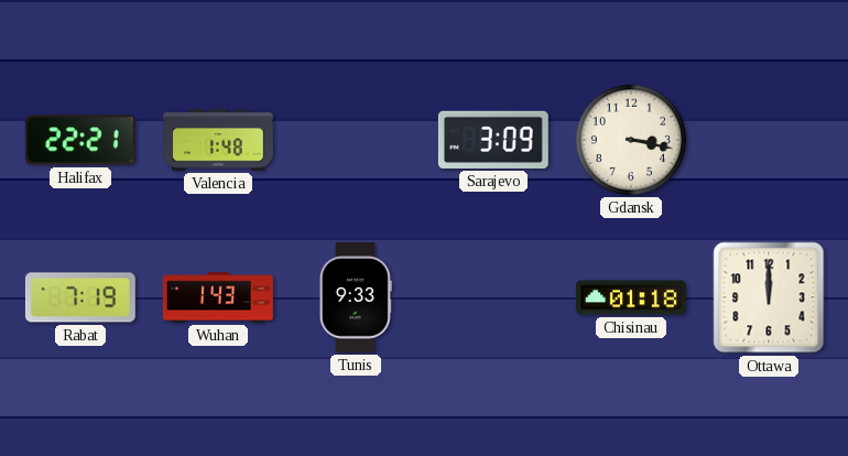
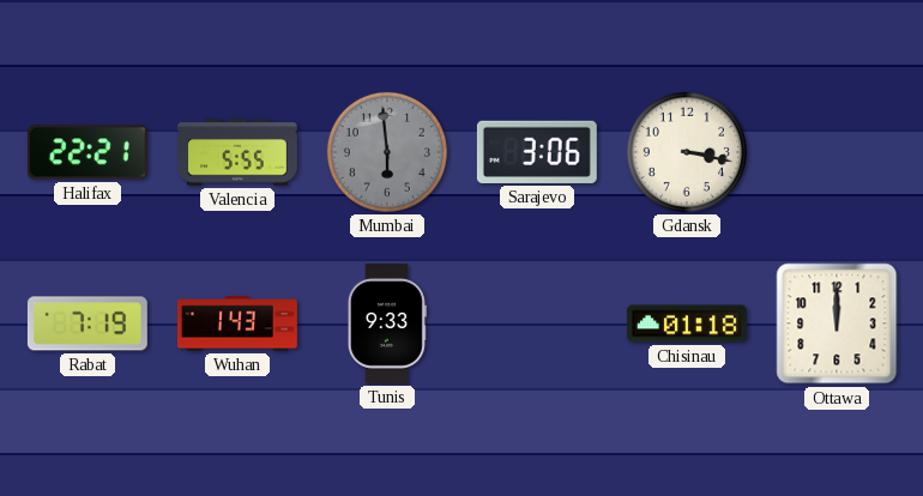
Valencia: 1:48 -> 5:55 (237, 152)
Mumbai: none -> 5:59 (387, 152)
Sarajevo: 3:09 -> 3:06 (537, 152)
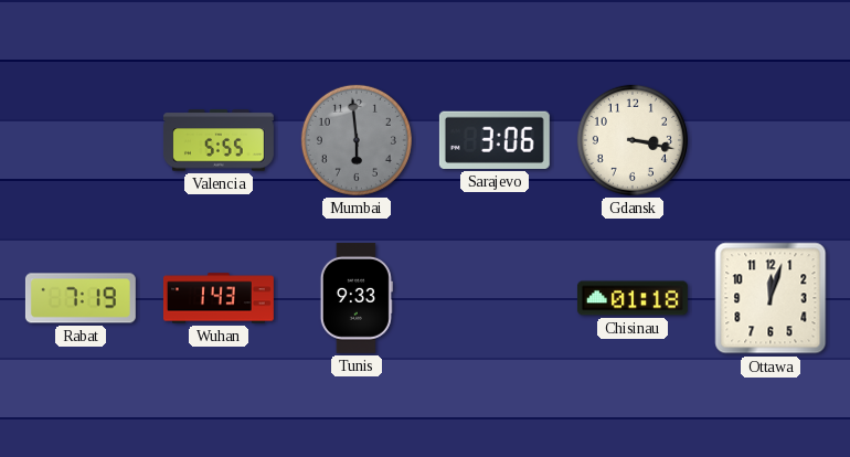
Halifax: 22:21 -> none (88, 152)
Ottawa: 12:00 -> 12:03 (771, 298)
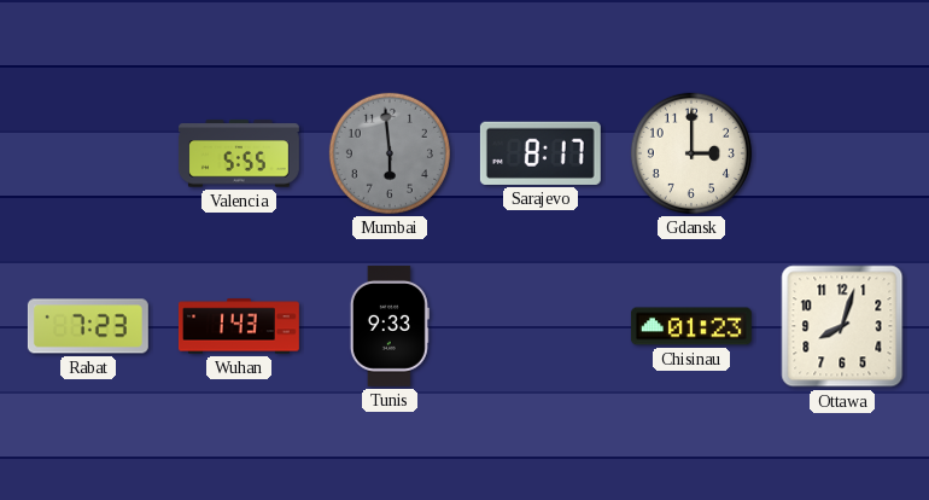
Sarajevo: 3:06 -> 8:17 (541, 153)
Gdansk: 3:17 -> 3:00 (691, 153)
Rabat: 7:19 -> 7:23 (88, 326)
Chisinau: 01:18 -> 01:23 (691, 326)
Ottawa: 12:03 -> 8:03 (842, 326)
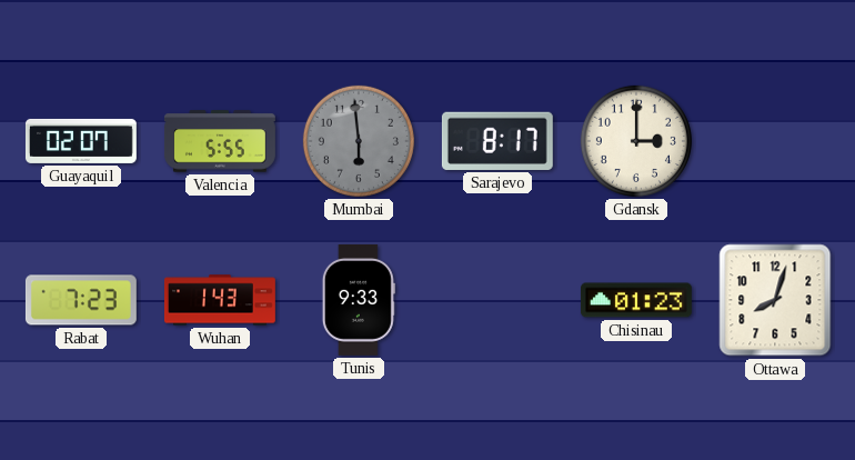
Guayaquil: none -> 02:07 (81, 141)
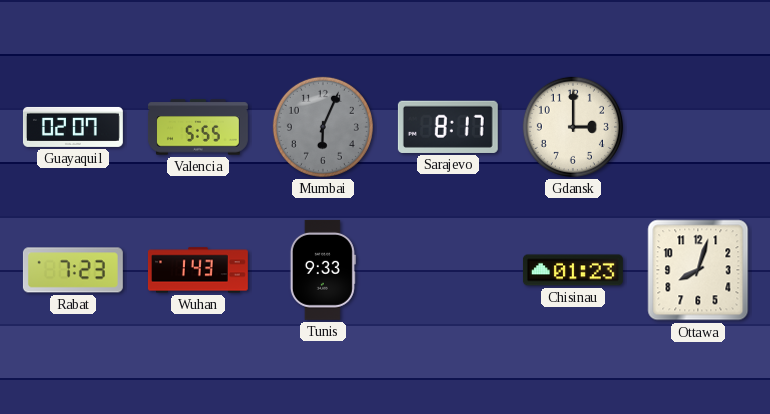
Mumbai: 5:59 -> 6:04 (323, 127)
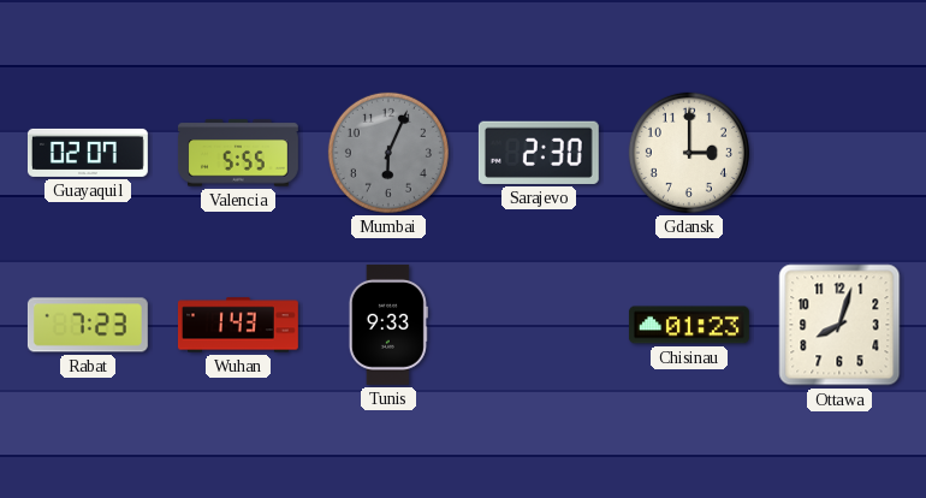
Sarajevo: 8:17 -> 2:30 (539, 153)
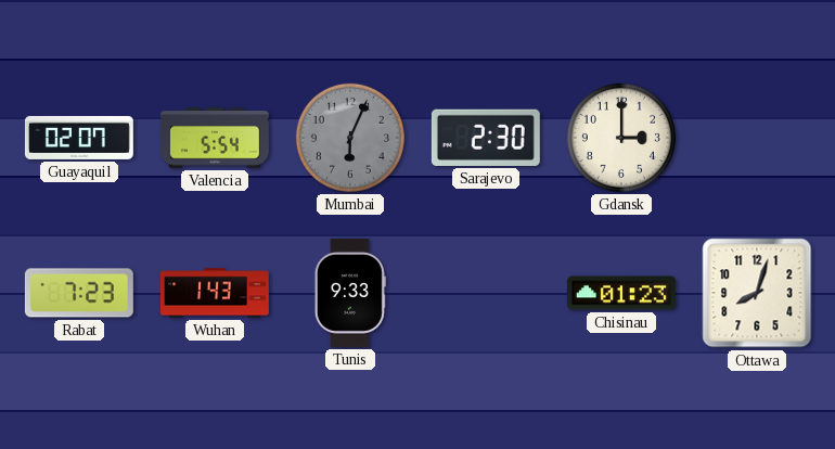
Valencia: 5:55 -> 5:54 (215, 138)
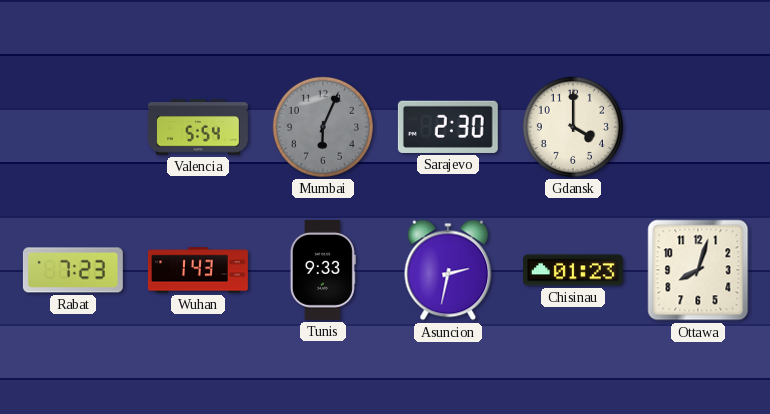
Guayaquil: 02:07 -> none (79, 138)
Gdansk: 3:00 -> 4:00 (573, 127)
Asuncion: none -> 2:32 (448, 270)
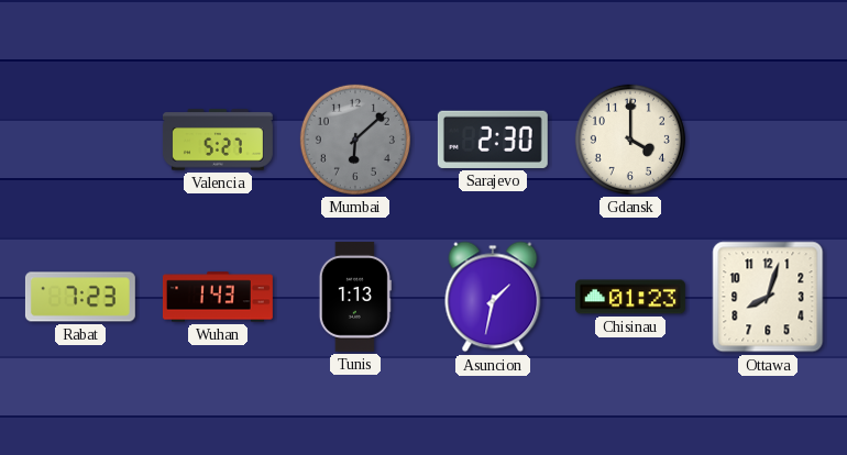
Valencia: 5:54 -> 5:27 (218, 140)
Mumbai: 6:04 -> 6:08 (355, 140)
Tunis: 9:33 -> 1:13 (355, 297)
Asuncion: 2:32 -> 1:32 (493, 297)
